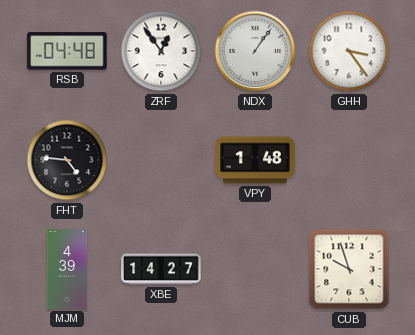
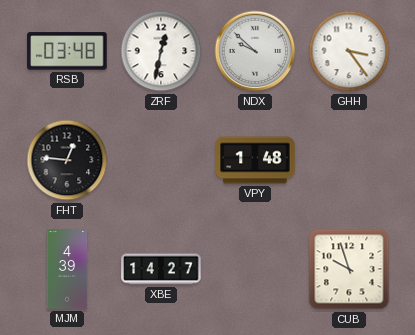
RSB: 04:48 -> 03:48 (67, 51)
ZRF: 12:54 -> 12:32 (161, 51)
NDX: 1:06 -> 9:52 (255, 51)
FHT: 4:46 -> 12:46 (67, 160)
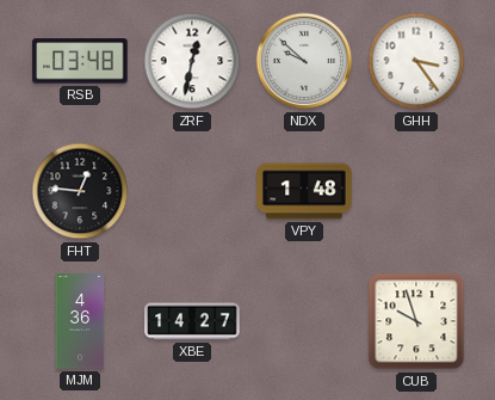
MJM: 4:39 -> 4:36 (80, 321)
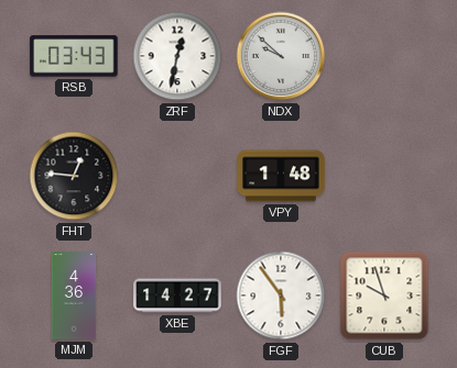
RSB: 03:48 -> 03:43 (74, 56)
GHH: 3:24 -> none (416, 61)
FGF: none -> 5:54 (281, 295)
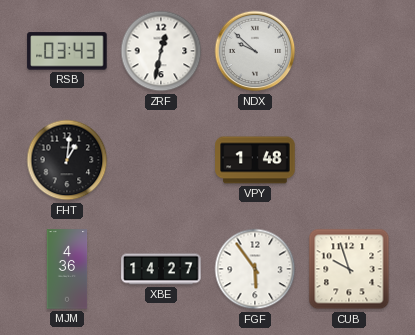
FHT: 12:46 -> 1:01 (67, 160)
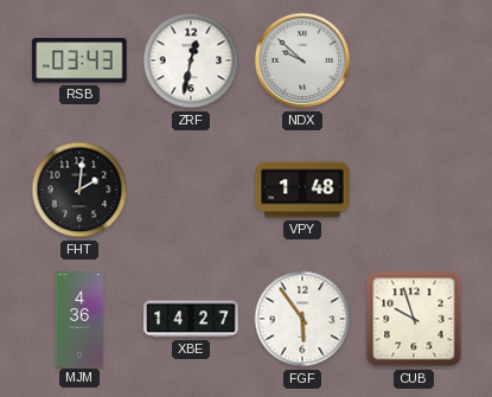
FHT: 1:01 -> 2:01 (79, 190)
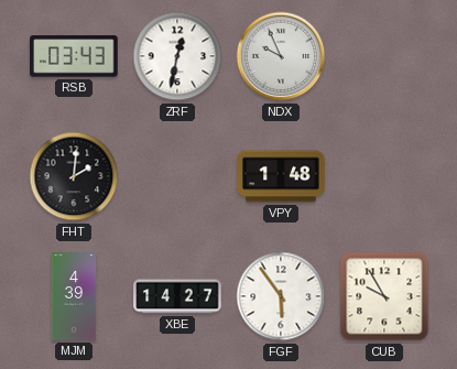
NDX: 9:52 -> 9:56 (281, 56)
MJM: 4:36 -> 4:39 (74, 296)
CUB: 9:57 -> 9:55 (384, 296)
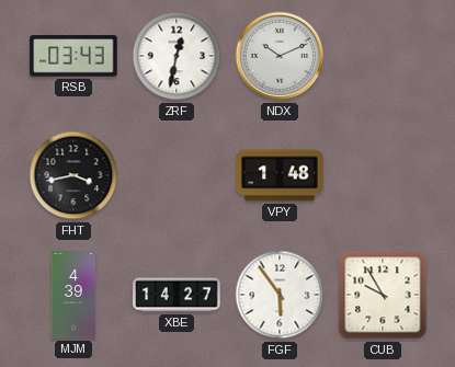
NDX: 9:56 -> 10:11 (280, 56)
FHT: 2:01 -> 3:43 (73, 175)
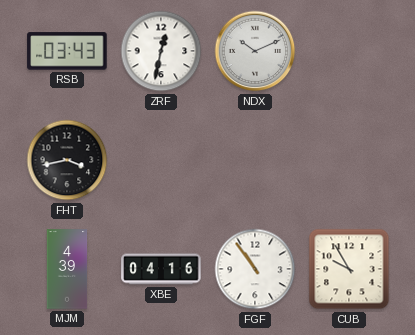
VPY: 1:48 -> none (280, 175)
XBE: 14:27 -> 04:16 (161, 269)
FGF: 5:54 -> 10:54 (255, 269)
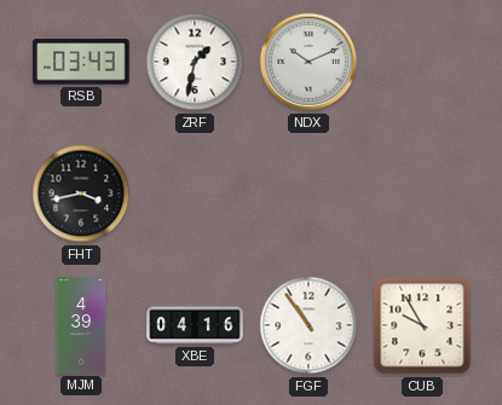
ZRF: 12:32 -> 1:32 (195, 62)
